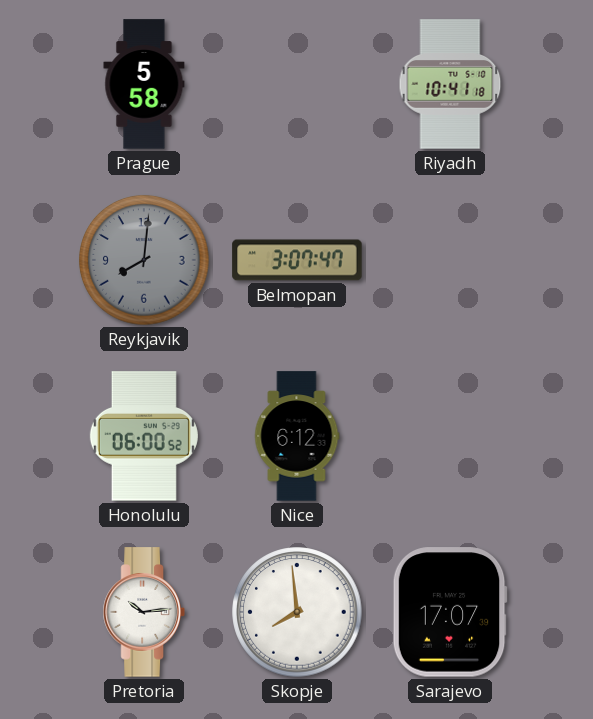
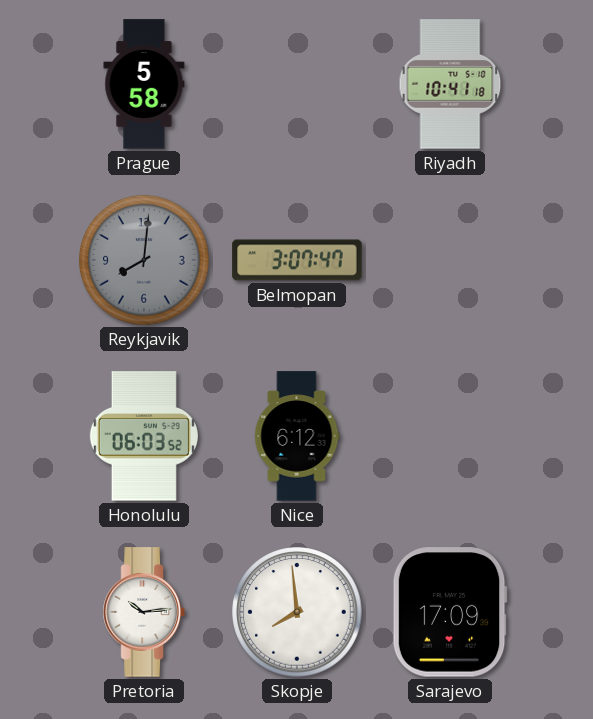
Honolulu: 06:00 -> 06:03 (144, 436)
Sarajevo: 17:07 -> 17:09 (450, 612)
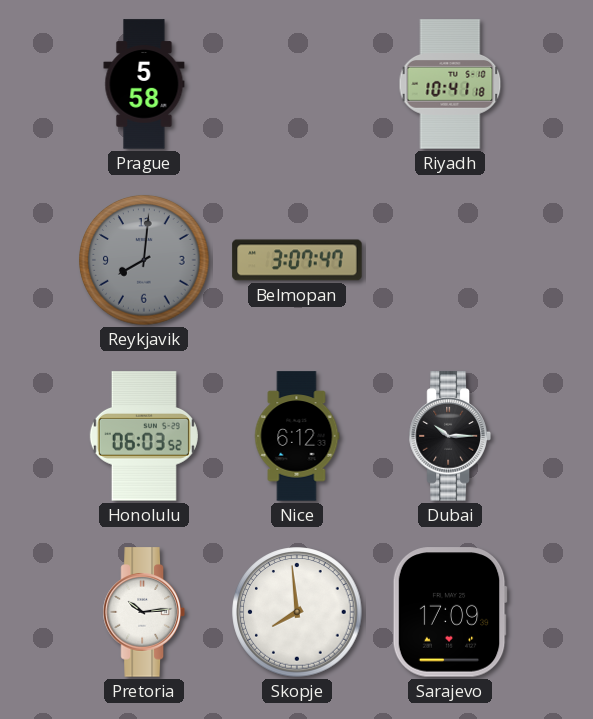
Dubai: none -> 10:15 (450, 436)
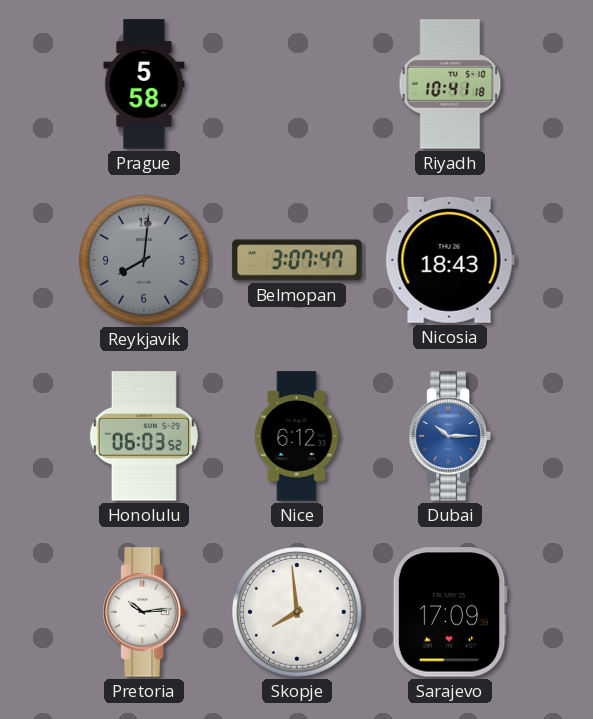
Nicosia: none -> 18:43 (450, 260)
Dubai dial: black -> blue (450, 436)
